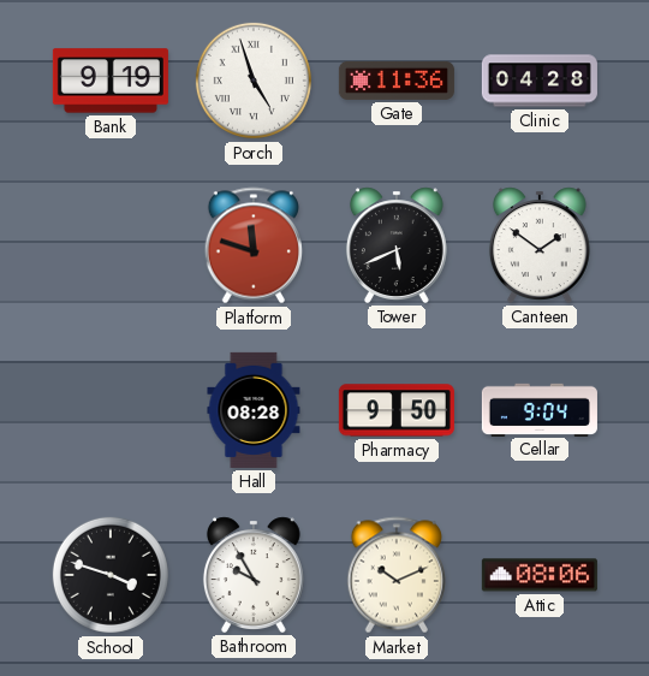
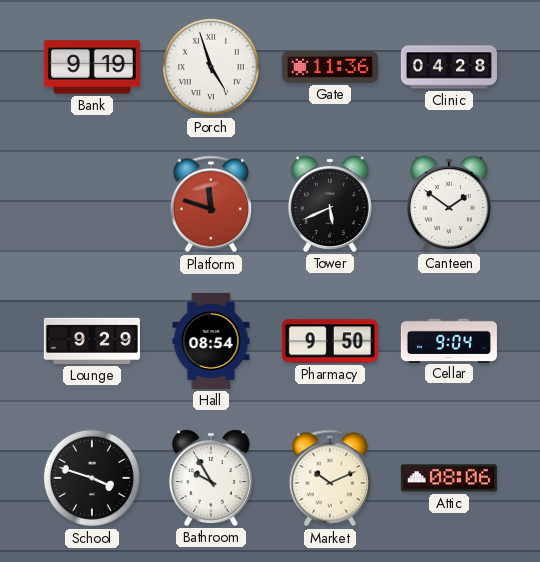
Lounge: none -> 9:29 (92, 341)
Hall: 08:28 -> 08:54 (211, 341)
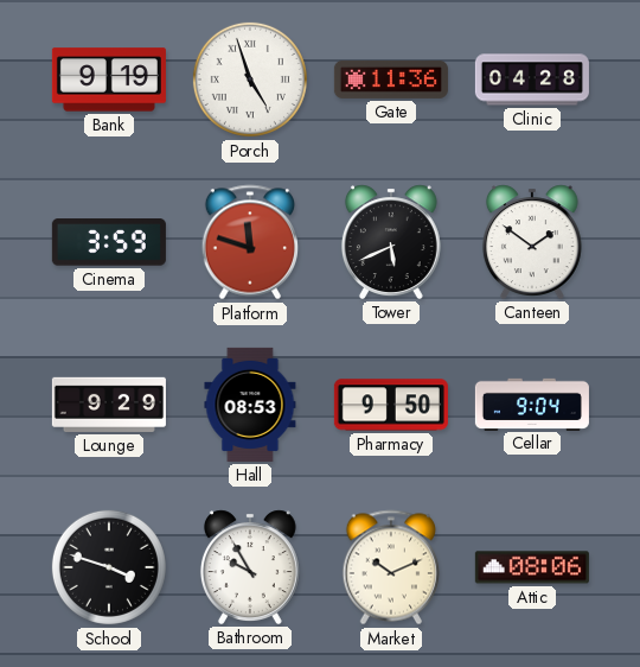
Cinema: none -> 3:59 (109, 242)
Hall: 08:54 -> 08:53 (250, 405)
